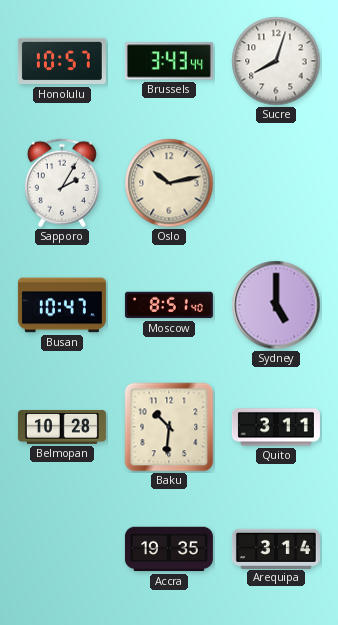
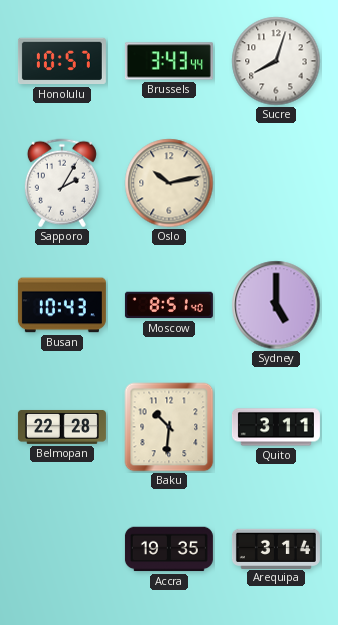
Busan: 10:47 -> 10:43 (62, 305)
Belmopan: 10:28 -> 22:28 (62, 427)
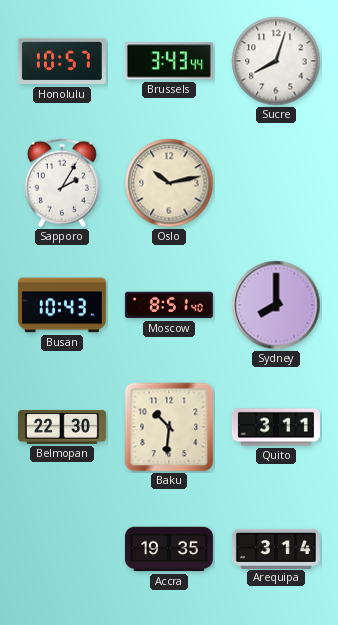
Sydney: 5:00 -> 8:00 (276, 305)
Belmopan: 22:28 -> 22:30 (62, 427)
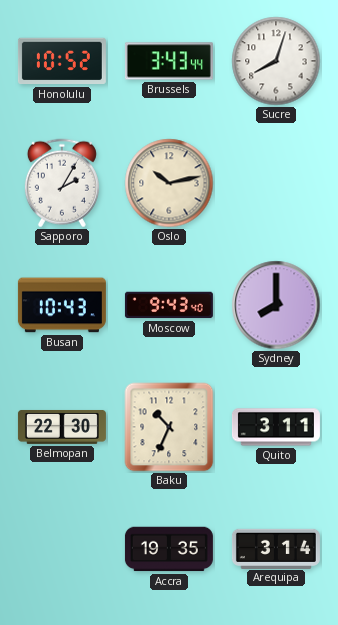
Honolulu: 10:57 -> 10:52 (62, 61)
Moscow: 8:51 -> 9:43 (169, 305)
Baku: 10:31 -> 10:34 (169, 427)
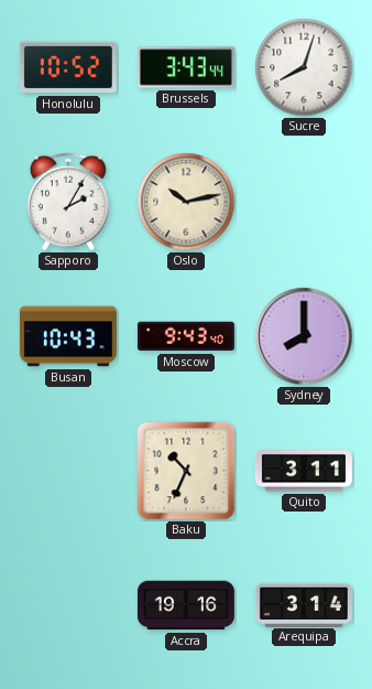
Belmopan: 22:30 -> none (62, 427)
Accra: 19:35 -> 19:16 (186, 605)
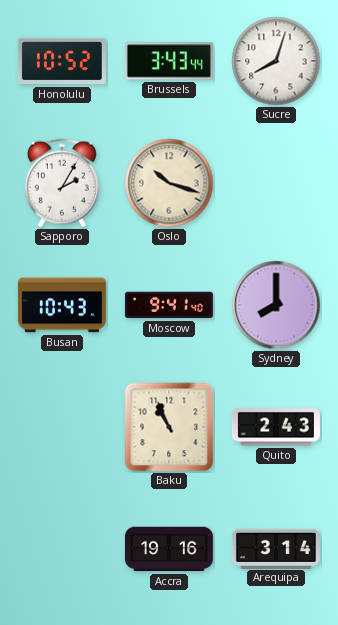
Oslo: 10:13 -> 10:18 (169, 183)
Moscow: 9:43 -> 9:41 (169, 305)
Baku: 10:34 -> 10:56 (169, 427)
Quito: 3:11 -> 2:43 (276, 427)
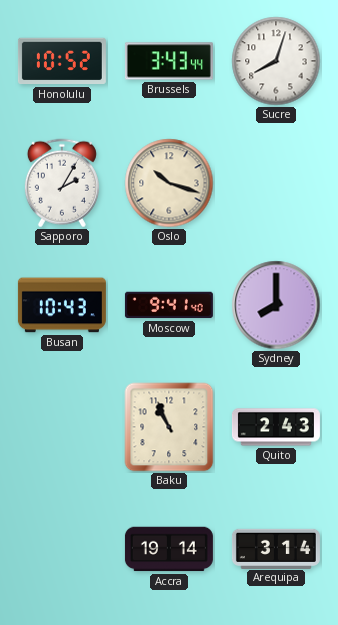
Accra: 19:16 -> 19:14 (169, 549)
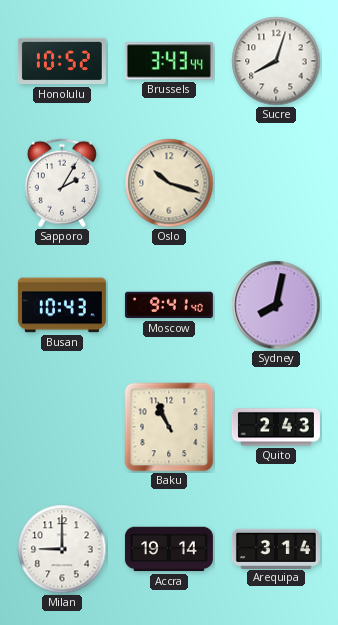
Sydney: 8:00 -> 8:02 (276, 305)
Milan: none -> 9:00 (62, 549)
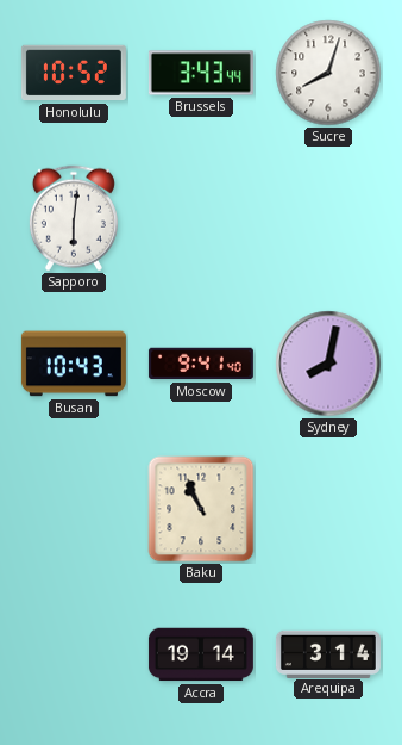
Sapporo: 2:05 -> 6:01 (74, 218)
Oslo: 10:18 -> none (169, 183)
Quito: 2:43 -> none (276, 427)
Milan: 9:00 -> none (62, 549)
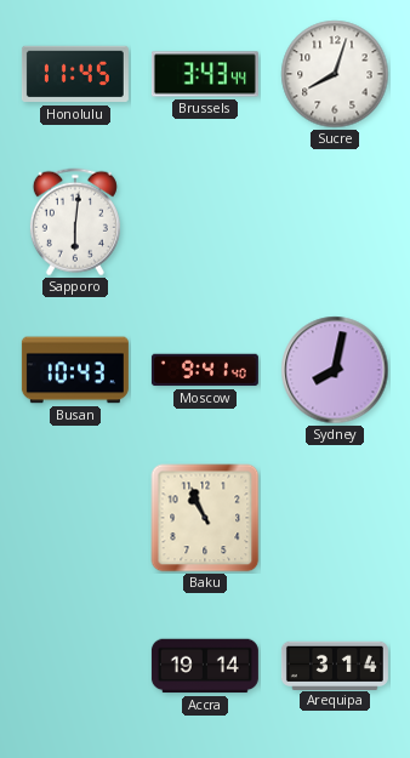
Honolulu: 10:52 -> 11:45 (75, 74)
